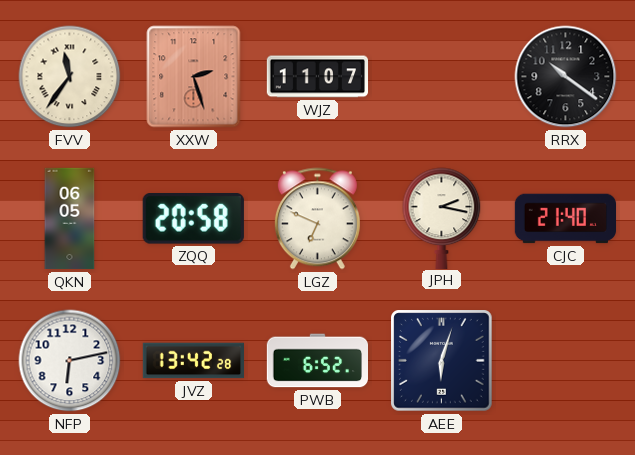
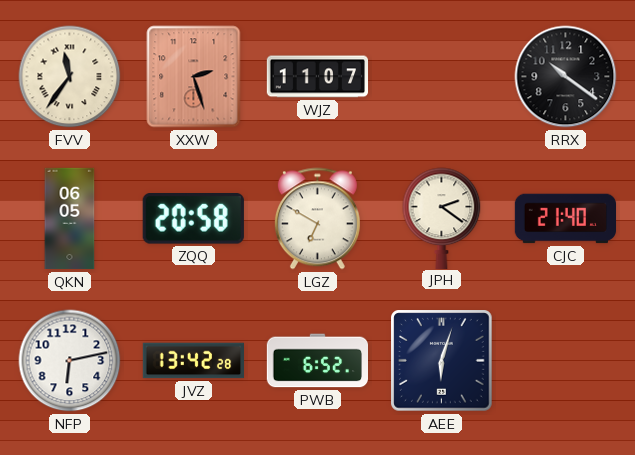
LGZ: 6:49 -> 6:50 (317, 219)
JPH: 2:17 -> 2:21 (442, 218)
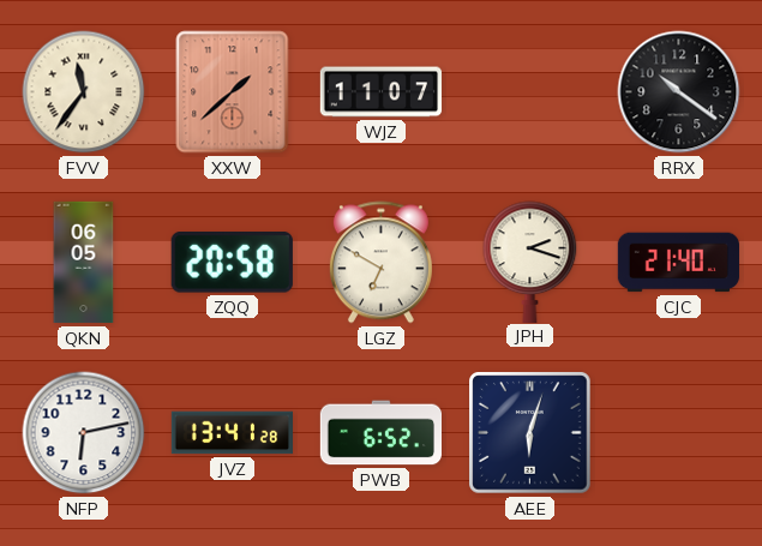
XXW: 2:27 -> 1:38 (233, 92)
JPH: 2:21 -> 2:18 (530, 262)
JVZ: 13:42 -> 13:41 (232, 433)
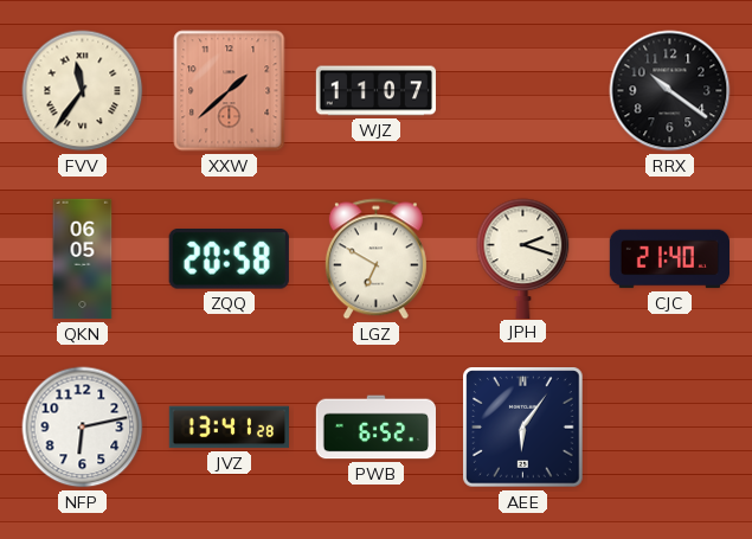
AEE: 6:03 -> 6:06 (523, 428)
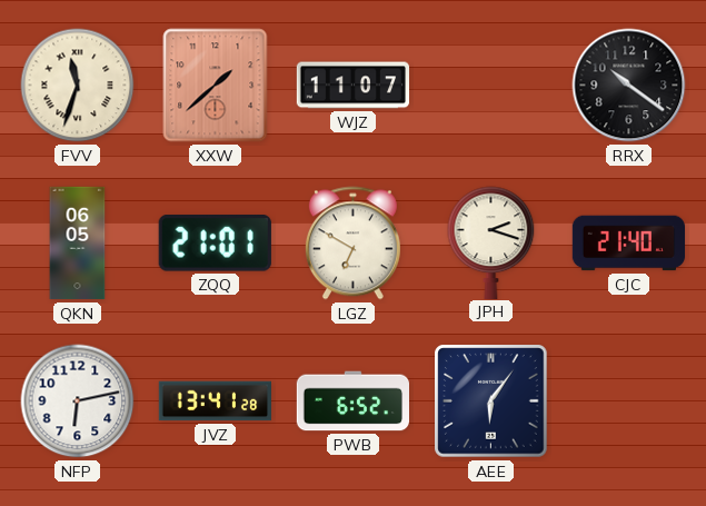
FVV: 11:36 -> 11:33 (78, 86)
ZQQ: 20:58 -> 21:01 (215, 244)
